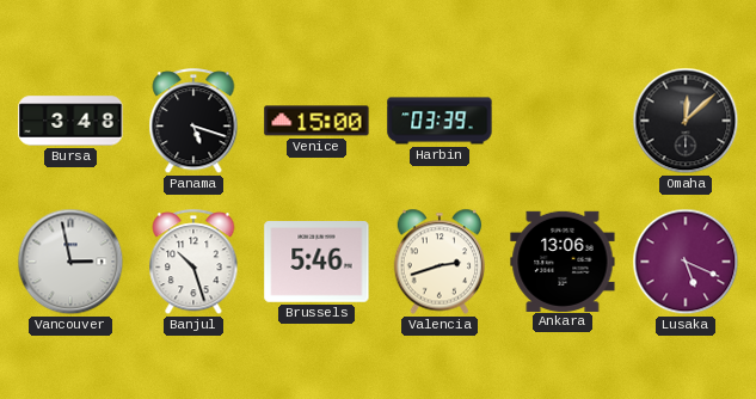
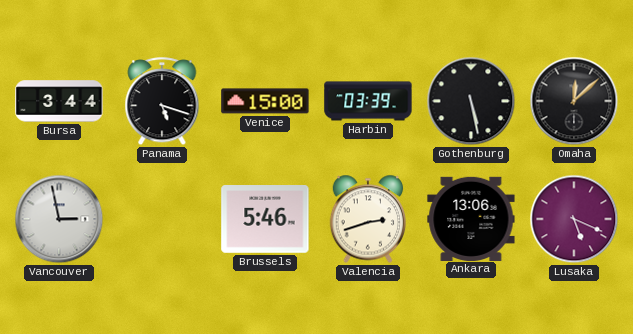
Bursa: 3:48 -> 3:44 (59, 101)
Gothenburg: none -> 5:28 (471, 101)
Banjul: 10:27 -> none (193, 263)
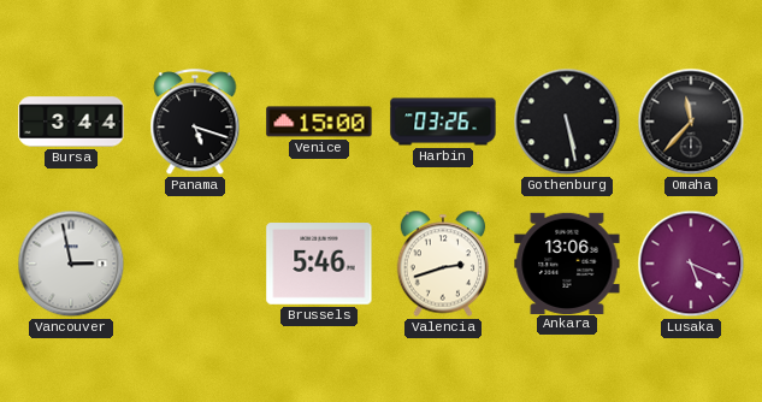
Harbin: 03:39 -> 03:26 (443, 122)
Omaha: 12:08 -> 11:37 (691, 122)
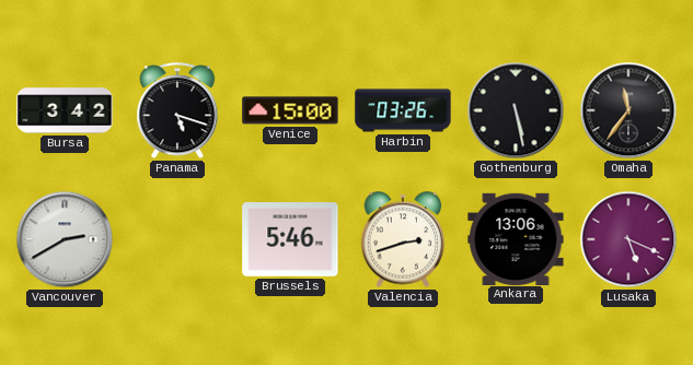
Bursa: 3:44 -> 3:42 (65, 110)
Omaha: 11:37 -> 11:36 (628, 110)
Vancouver: 2:58 -> 2:40 (65, 239)
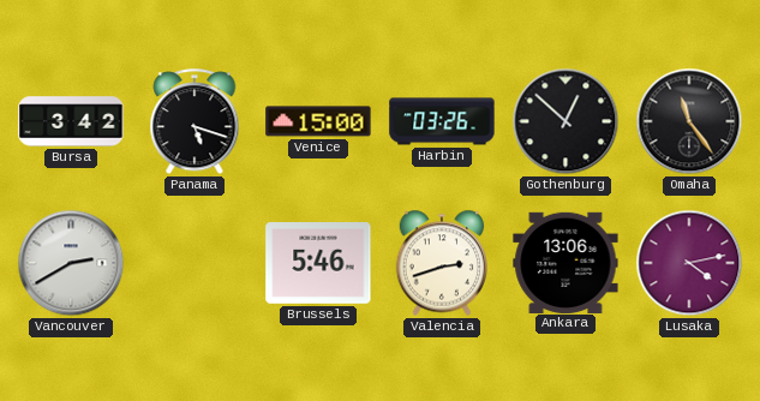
Gothenburg: 5:28 -> 12:52 (565, 121)
Omaha: 11:36 -> 11:24 (689, 121)
Lusaka: 5:19 -> 4:13 (689, 263)
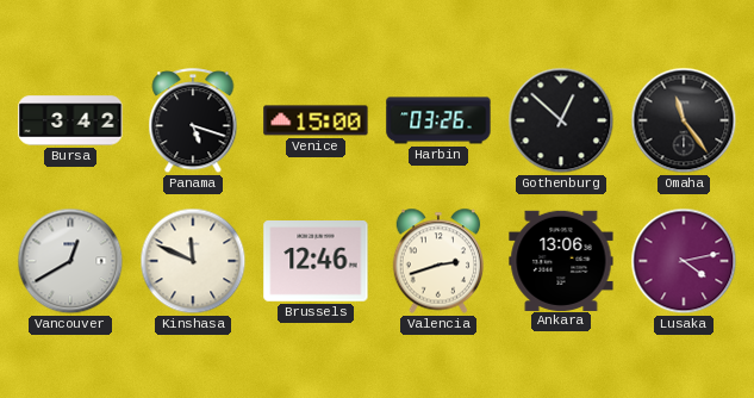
Vancouver: 2:40 -> 12:40 (70, 261)
Kinshasa: none -> 11:49 (193, 261)
Brussels: 5:46 -> 12:46 (316, 262)
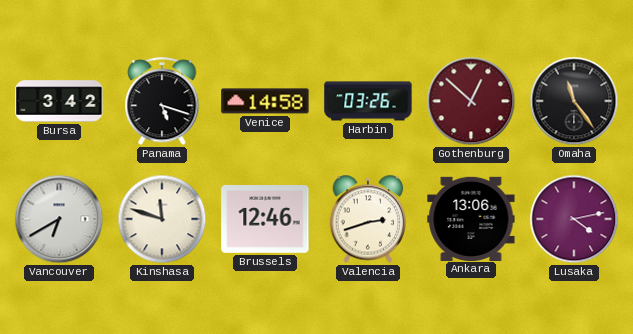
Venice: 15:00 -> 14:58 (265, 101)
Gothenburg dial: black -> burgundy (471, 101)
Vancouver: 12:40 -> 6:40 (59, 219)
Kinshasa: 11:49 -> 11:48 (162, 219)
